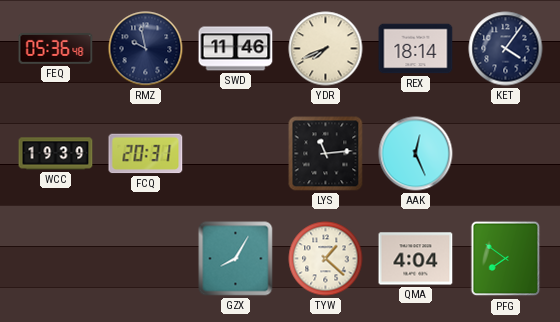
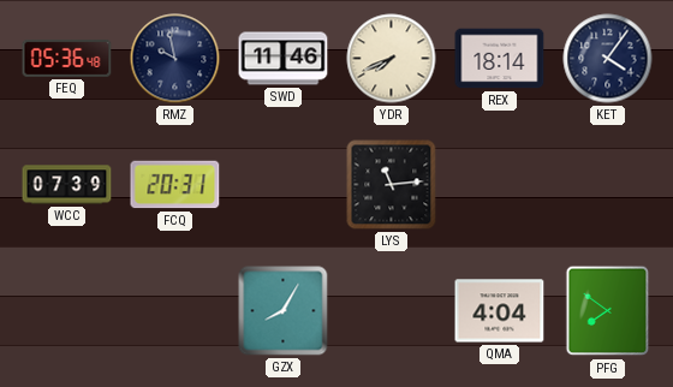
WCC: 19:39 -> 07:39 (67, 185)
AAK: 12:26 -> none (416, 154)
TYW: 1:22 -> none (326, 259)
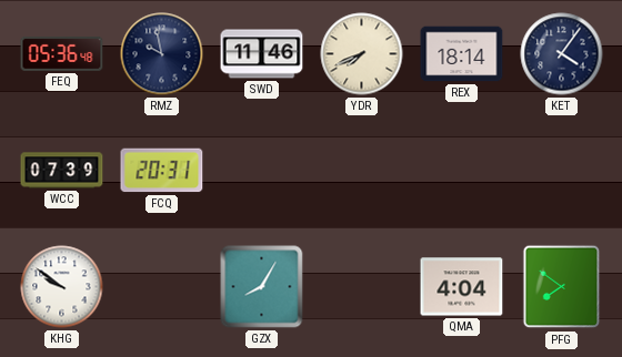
LYS: 11:14 -> none (392, 185)
KHG: none -> 9:51 (62, 287)
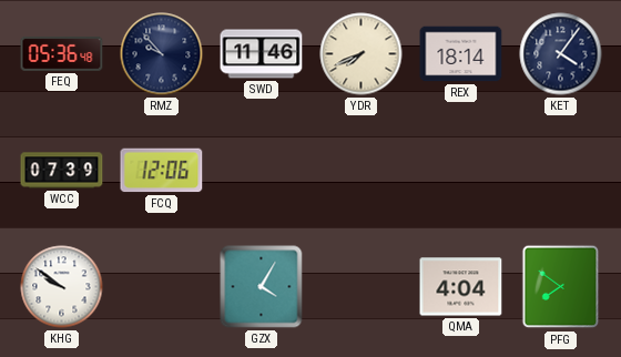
RMZ: 9:58 -> 9:53 (162, 54)
FCQ: 20:31 -> 12:06 (162, 171)
GZX: 8:05 -> 4:05 (262, 287)
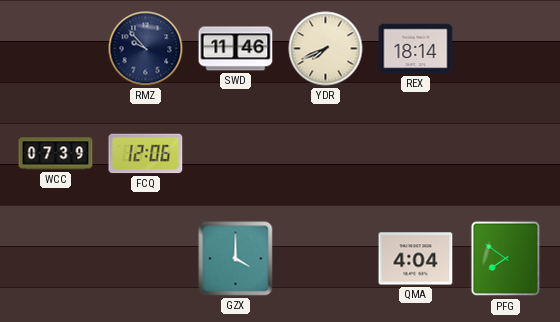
FEQ: 05:36 -> none (62, 54)
KET: 4:06 -> none (561, 54)
KHG: 9:51 -> none (62, 287)
GZX: 4:05 -> 4:00 (236, 259)
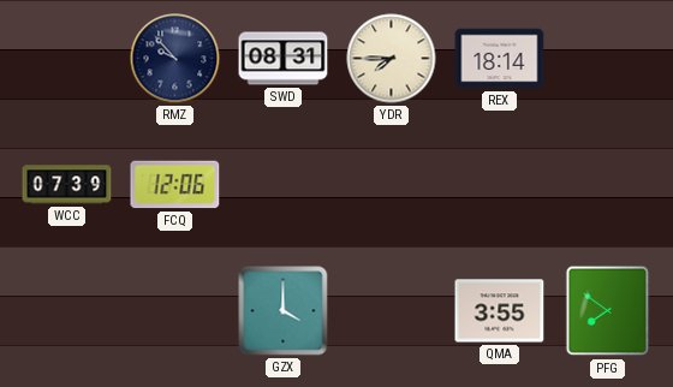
SWD: 11:46 -> 08:31 (284, 59)
YDR: 7:41 -> 7:45 (392, 59)
QMA: 4:04 -> 3:55 (500, 311)
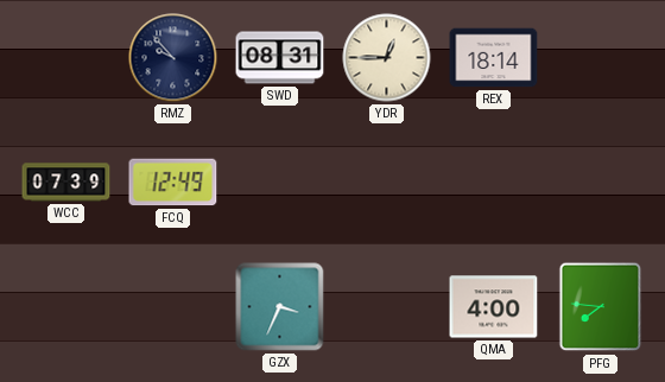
YDR: 7:45 -> 12:45 (387, 58)
FCQ: 12:06 -> 12:49 (173, 183)
GZX: 4:00 -> 3:34 (280, 307)
QMA: 3:55 -> 4:00 (494, 307)
PFG: 7:51 -> 7:46 (601, 307)
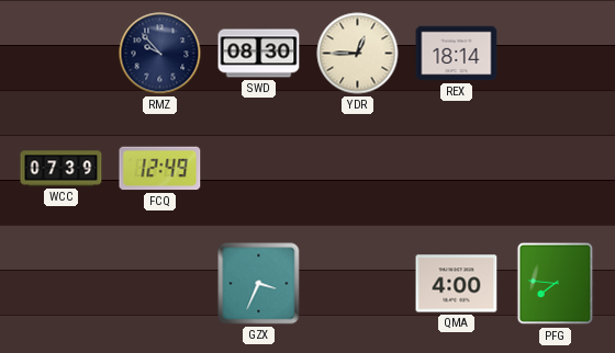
SWD: 08:31 -> 08:30 (259, 54)
